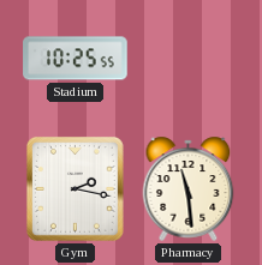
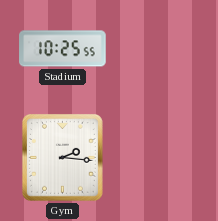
Gym: 2:17 -> 2:16 (62, 157)
Pharmacy: 11:29 -> none (189, 188)
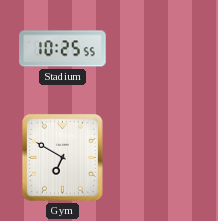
Gym: 2:16 -> 6:50 (62, 157)
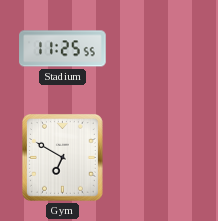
Stadium: 10:25 -> 11:25 (63, 49)
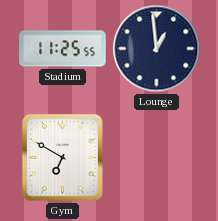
Lounge: none -> 12:59 (157, 49)
